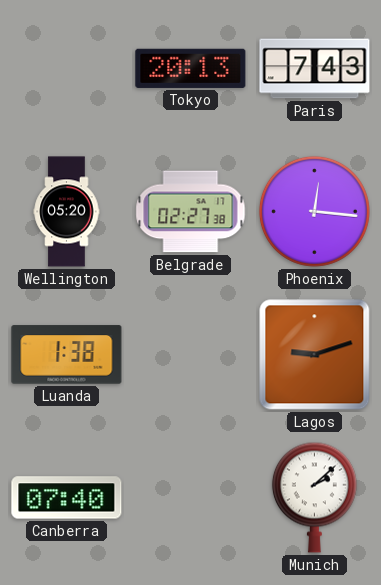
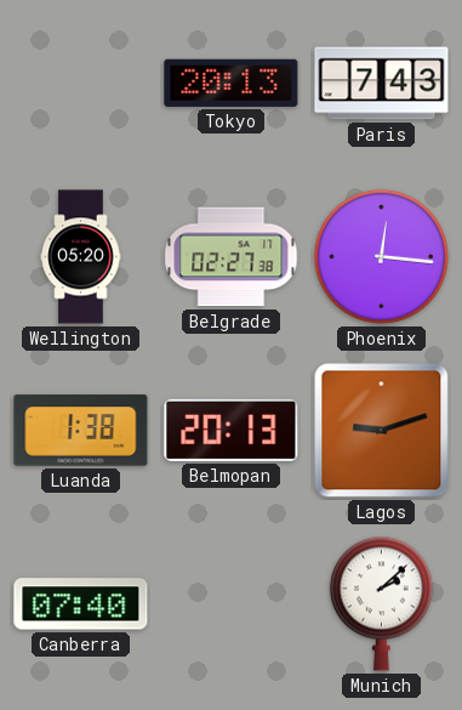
Belmopan: none -> 20:13 (232, 430)
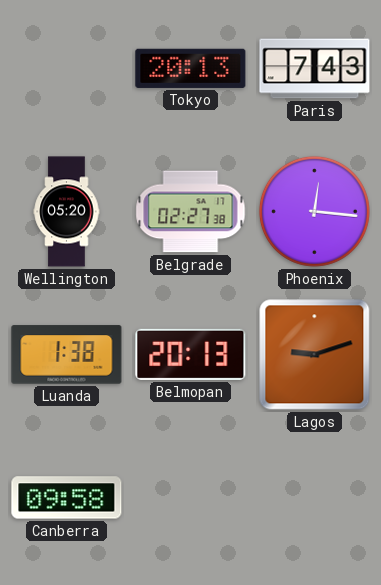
Canberra: 07:40 -> 09:58 (67, 498)
Munich: 2:08 -> none (381, 603)
